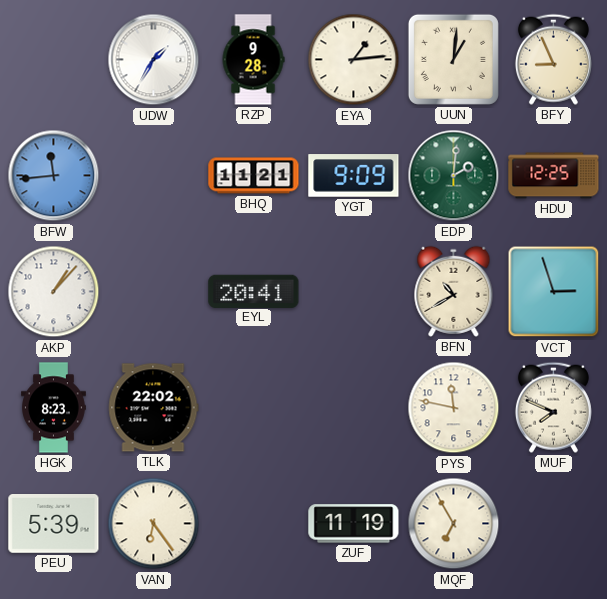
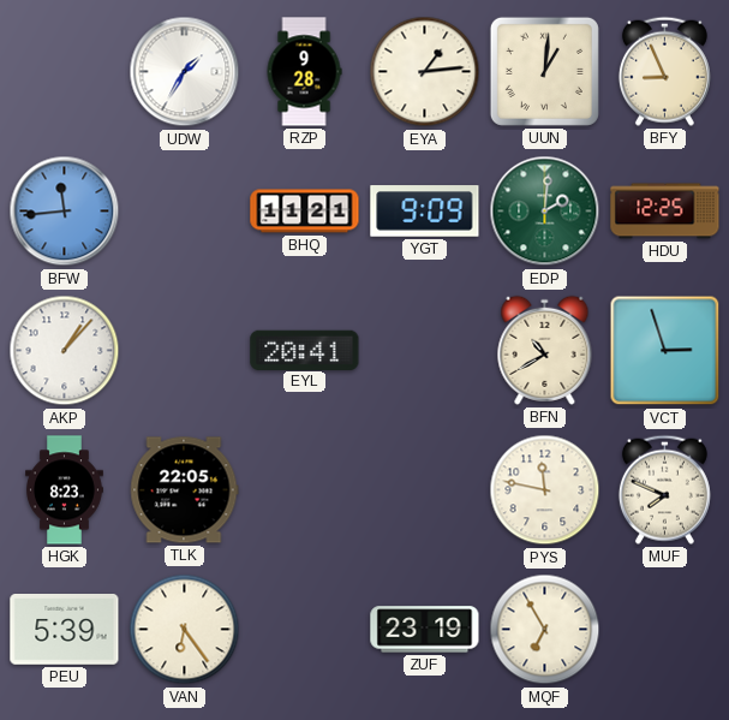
TLK: 22:02 -> 22:05 (184, 490)
ZUF: 11:19 -> 23:19 (425, 630)
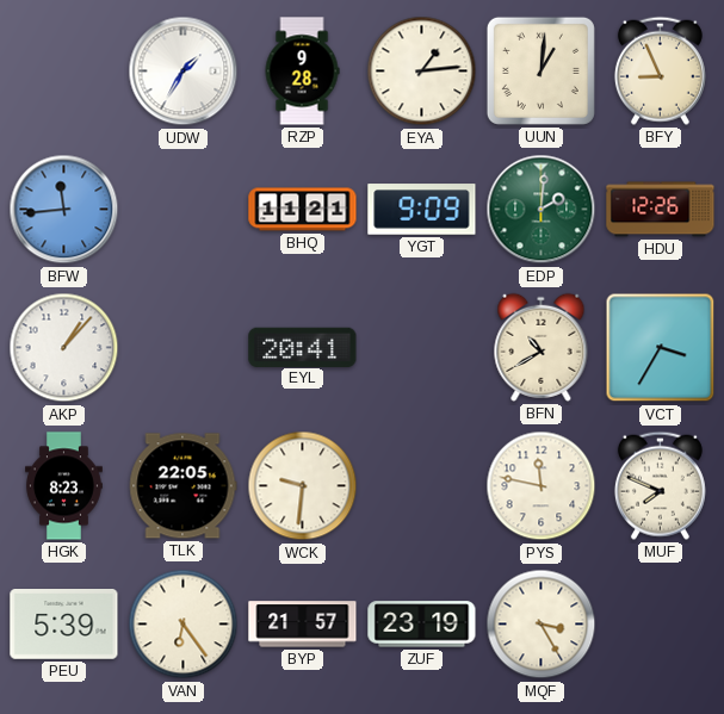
HDU: 12:25 -> 12:26 (661, 210)
VCT: 2:57 -> 3:35 (661, 348)
WCK: none -> 9:31 (303, 486)
BYP: none -> 21:57 (303, 625)
MQF: 6:55 -> 3:25 (542, 625)
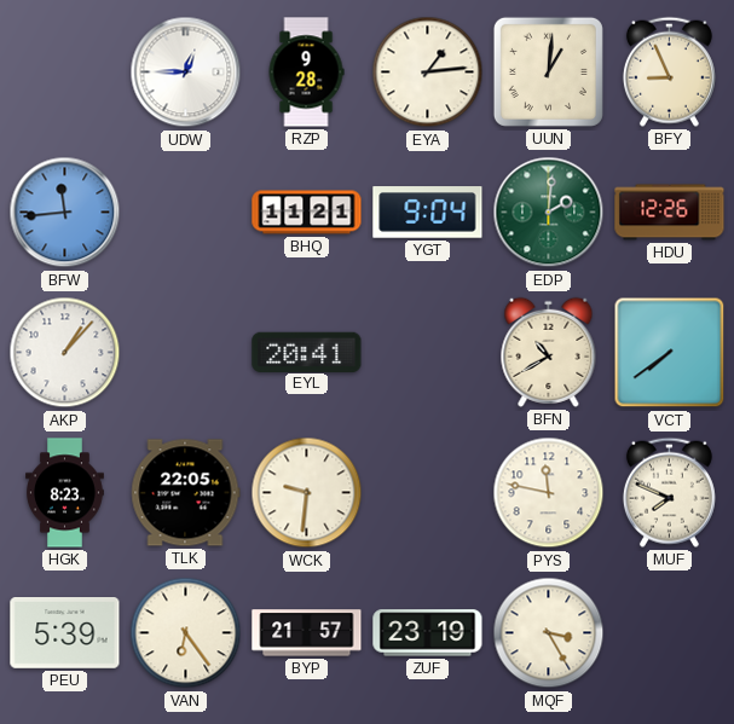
UDW: 1:35 -> 12:45 (186, 73)
YGT: 9:09 -> 9:04 (428, 213)
VCT: 3:35 -> 7:39 (670, 353)
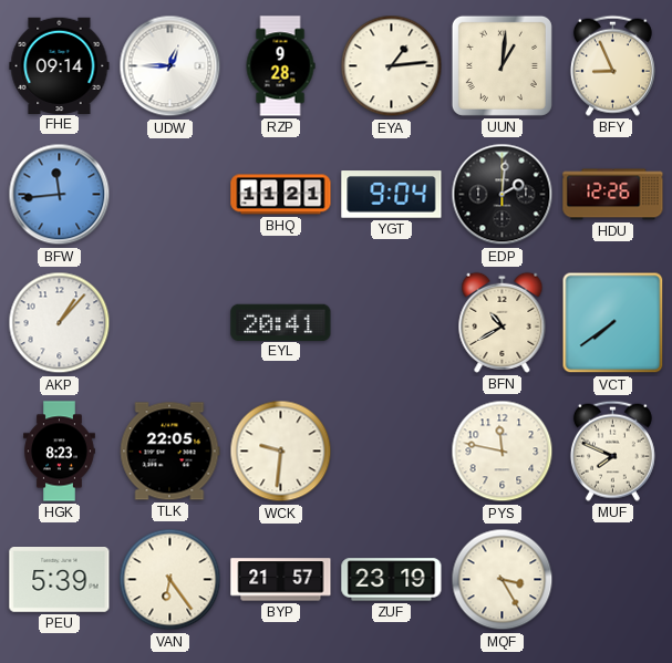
FHE: none -> 09:14 (60, 65)
EDP dial: green -> black (503, 195)
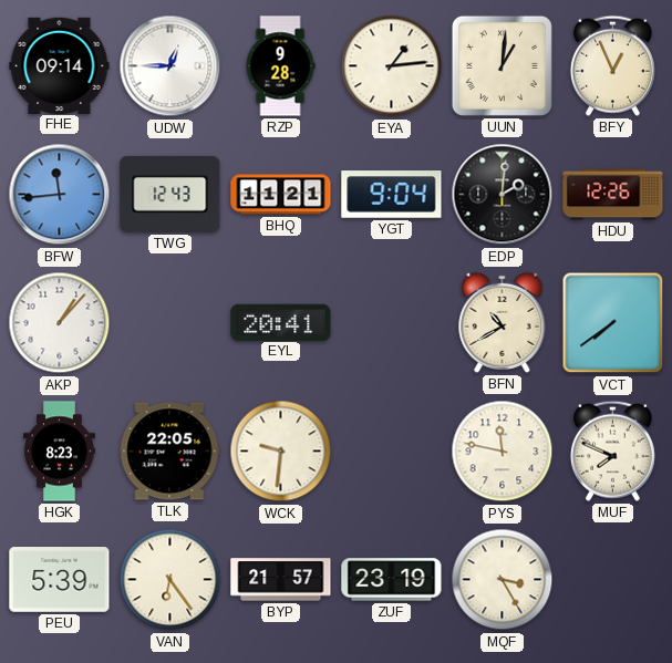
BFY: 8:56 -> 12:56 (612, 65)
TWG: none -> 12:43 (170, 194)
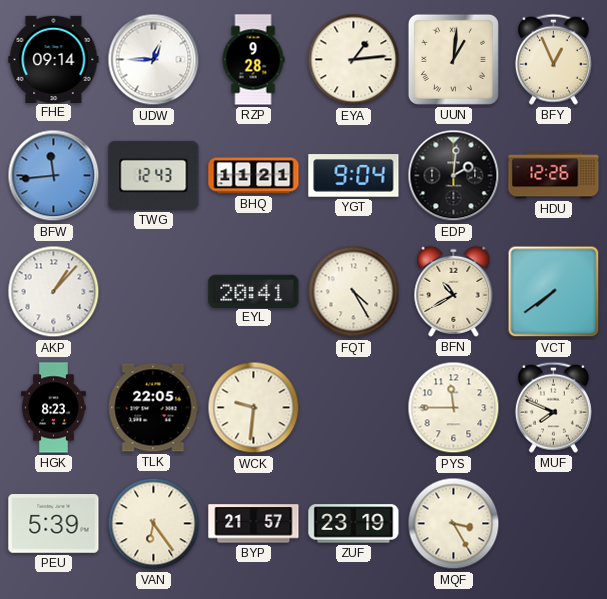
FQT: none -> 4:25 (354, 292)
PYS: 11:47 -> 11:45 (454, 408)
